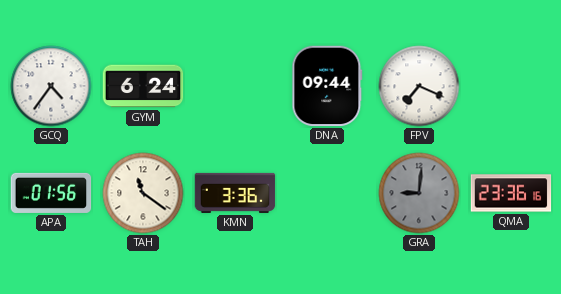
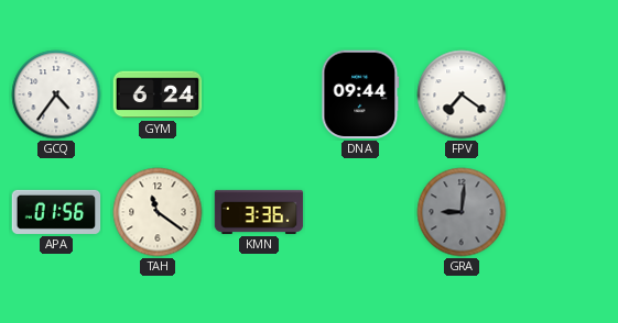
FPV: 7:19 -> 7:21 (462, 94)
QMA: 23:36 -> none (511, 193)
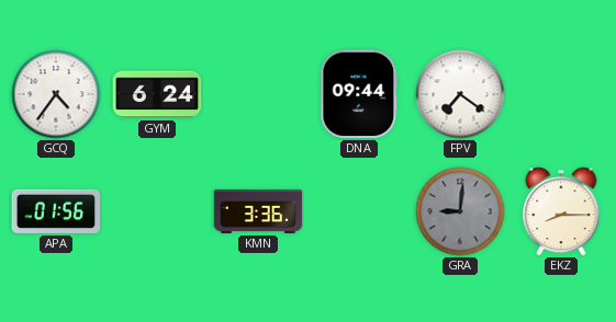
TAH: 11:21 -> none (158, 212)
EKZ: none -> 8:15 (561, 211)
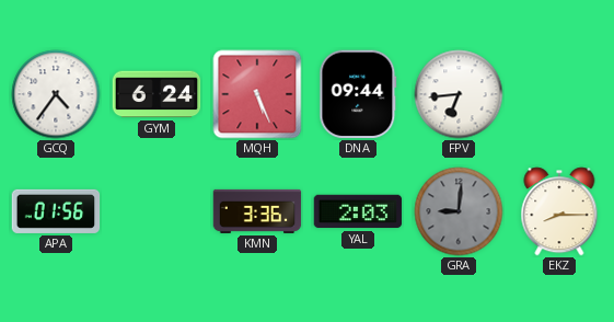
MQH: none -> 5:26 (257, 94)
FPV: 7:21 -> 6:44 (459, 94)
YAL: none -> 2:03 (358, 211)
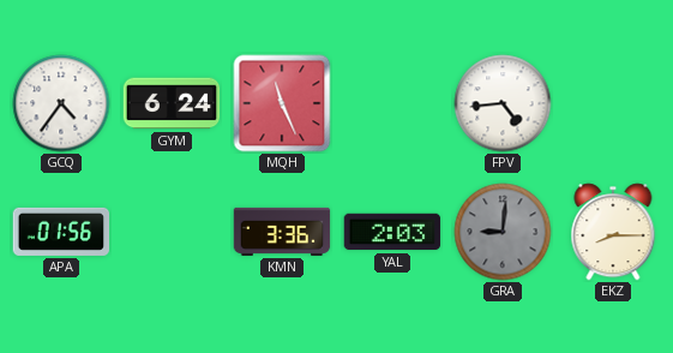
MQH: 5:26 -> 11:26 (282, 103)
DNA: 09:44 -> none (358, 94)
FPV: 6:44 -> 4:44 (503, 103)
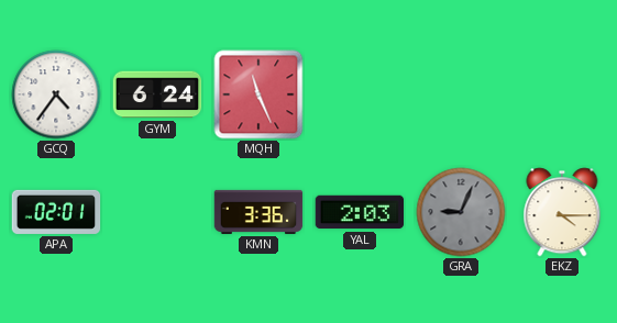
FPV: 4:44 -> none (503, 103)
APA: 01:56 -> 02:01 (56, 212)
GRA: 9:01 -> 9:04 (461, 212)
EKZ: 8:15 -> 4:15 (562, 212)
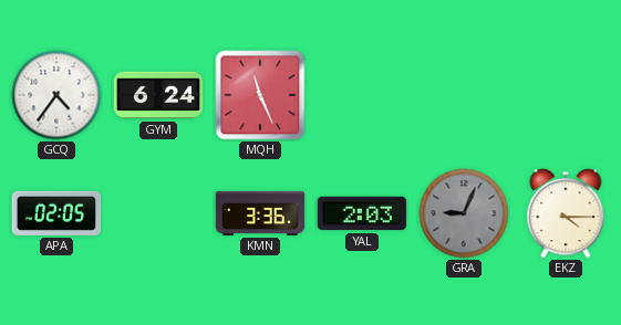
APA: 02:01 -> 02:05 (56, 213)
